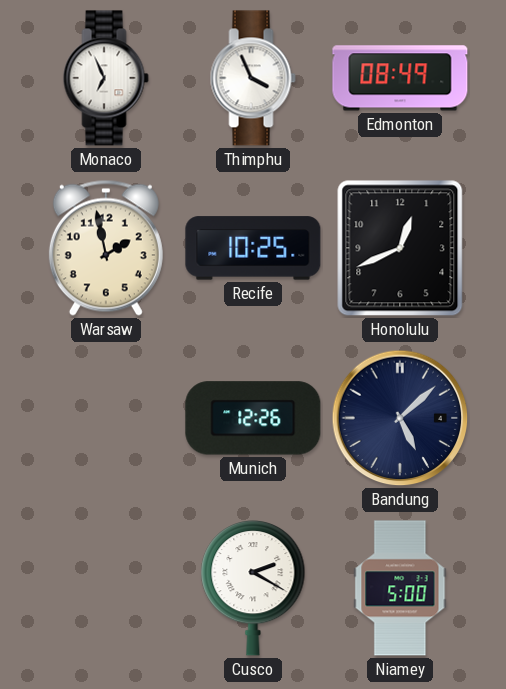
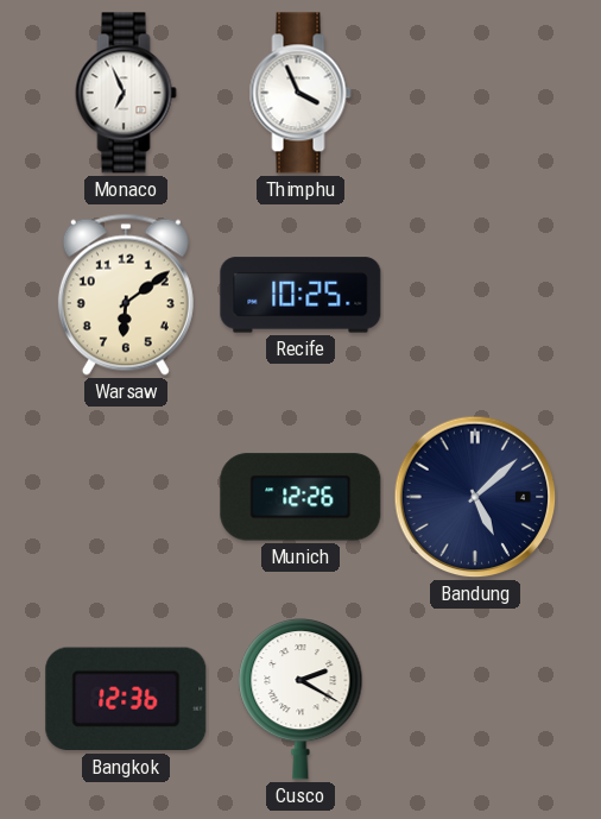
Edmonton: 08:49 -> none (400, 78)
Warsaw: 1:58 -> 6:09 (126, 295)
Honolulu: 12:41 -> none (400, 248)
Bangkok: none -> 12:36 (126, 699)
Niamey: 5:00 -> none (400, 588)
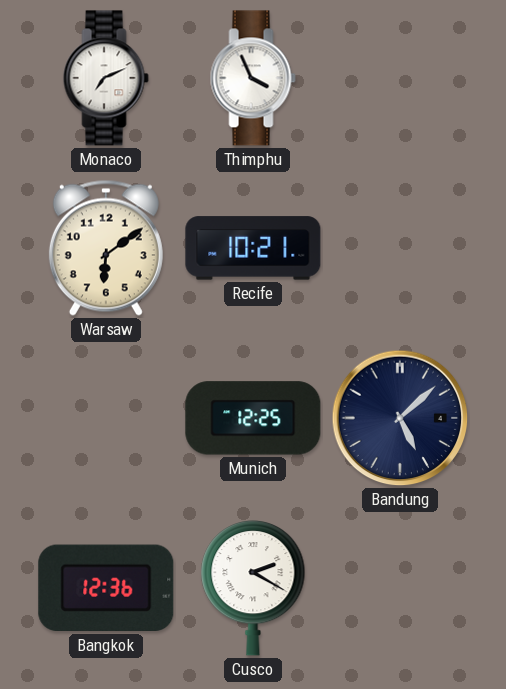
Monaco: 6:56 -> 7:11 (106, 78)
Recife: 10:25 -> 10:21 (253, 248)
Munich: 12:26 -> 12:25 (253, 418)
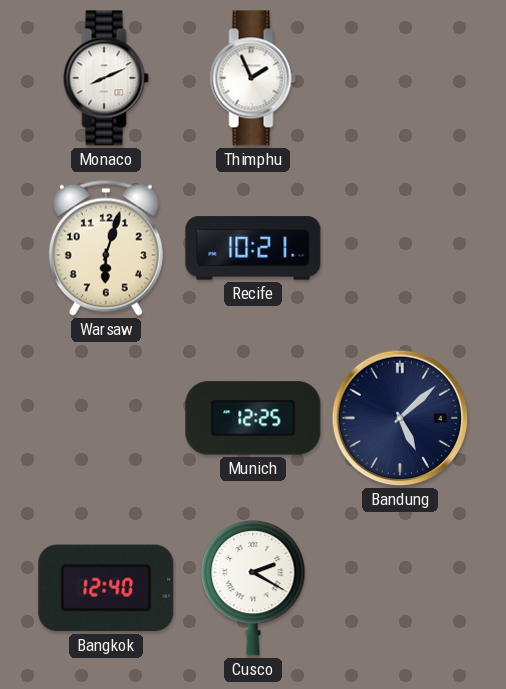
Monaco: 7:11 -> 8:11 (106, 78)
Thimphu: 3:56 -> 1:56 (253, 78)
Warsaw: 6:09 -> 6:03 (106, 248)
Bangkok: 12:36 -> 12:40 (106, 588)
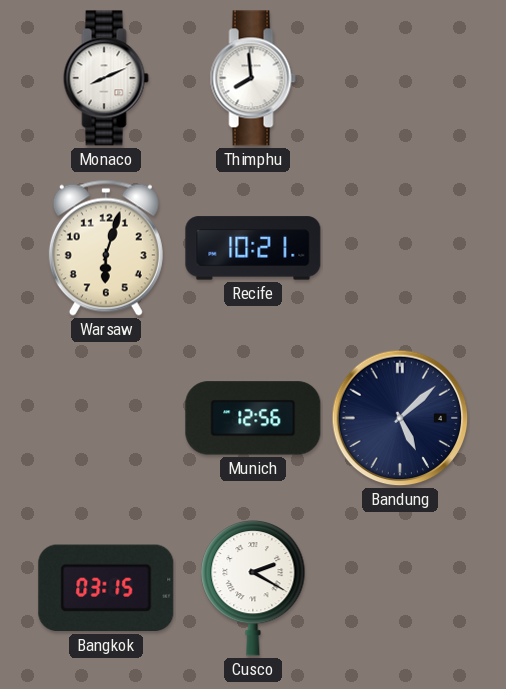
Thimphu: 1:56 -> 7:59 (253, 78)
Munich: 12:25 -> 12:56 (253, 418)
Bangkok: 12:40 -> 03:15 (106, 588)
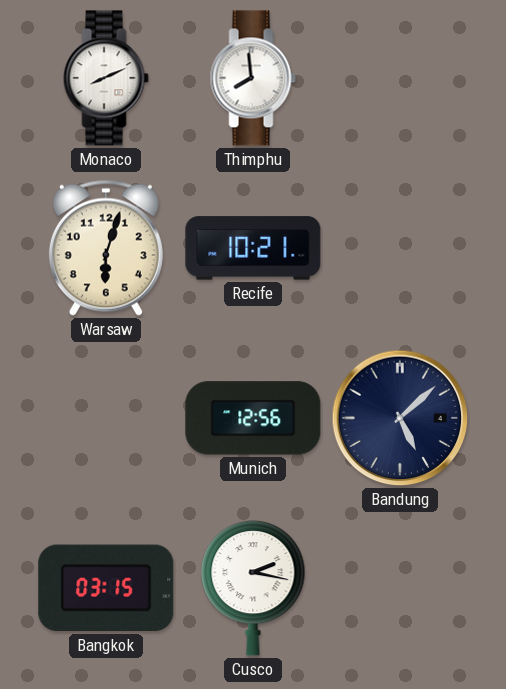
Cusco: 2:20 -> 2:17 (253, 588)
